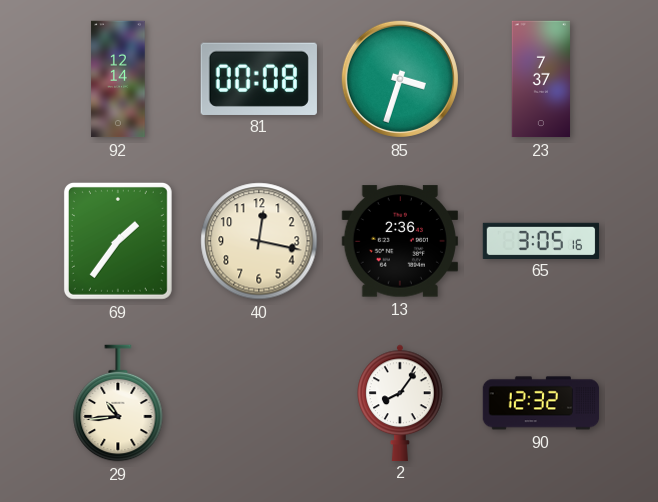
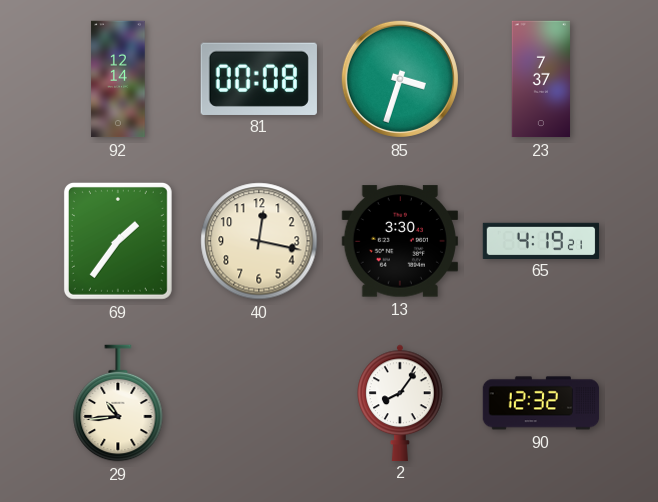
13: 2:36 -> 3:30 (399, 241)
65: 3:05 -> 4:19 (541, 240)
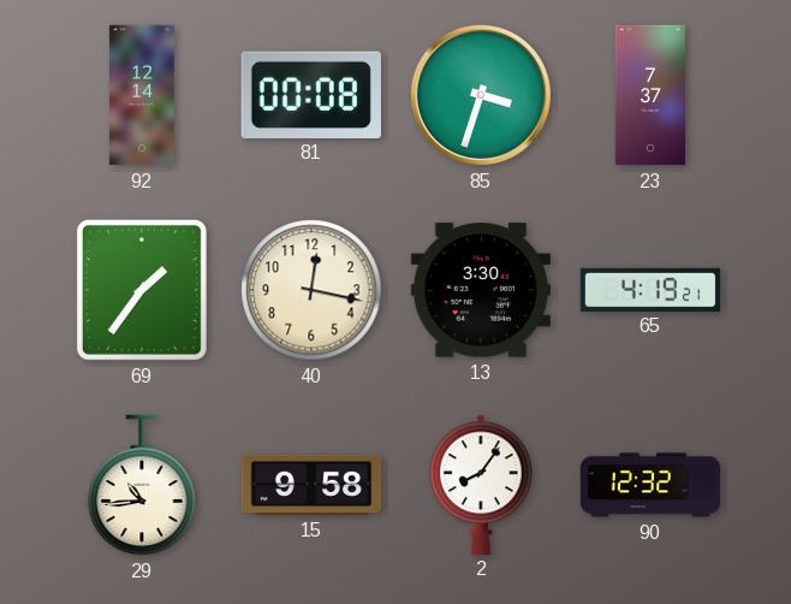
15: none -> 9:58 (311, 485)
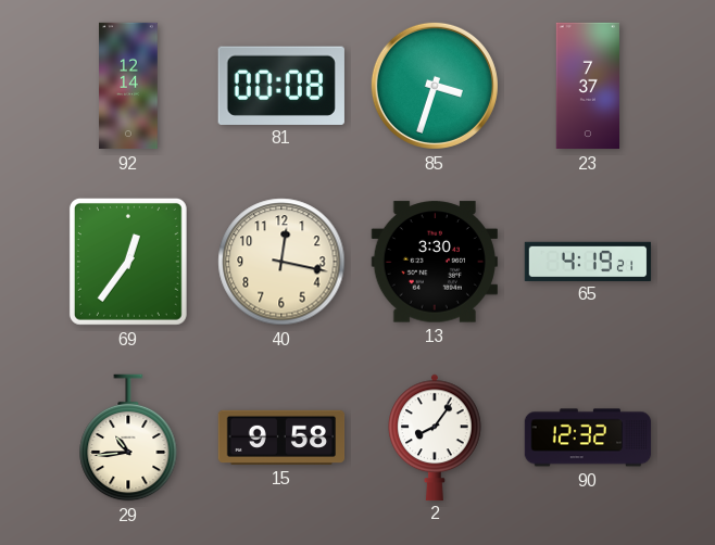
69: 1:36 -> 12:36 (128, 262)
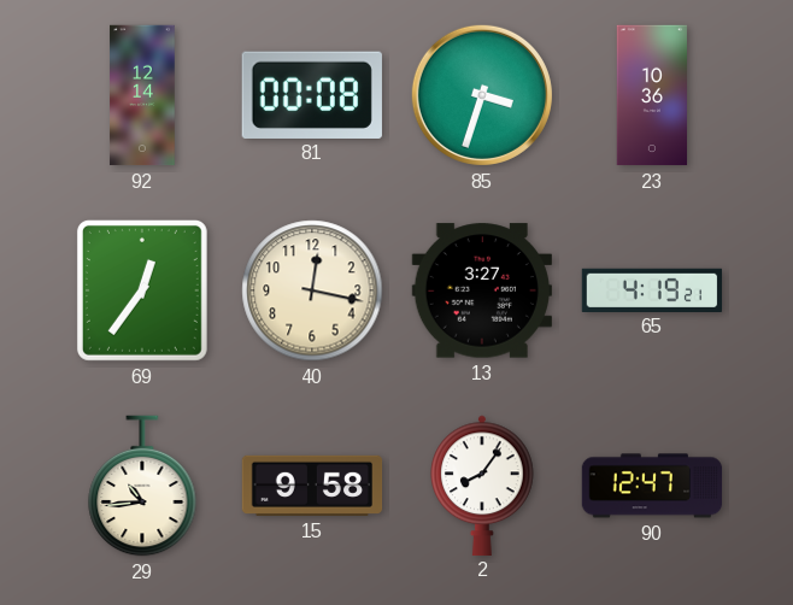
23: 7:37 -> 10:36 (652, 95)
13: 3:30 -> 3:27 (481, 290)
90: 12:32 -> 12:47 (652, 486)
